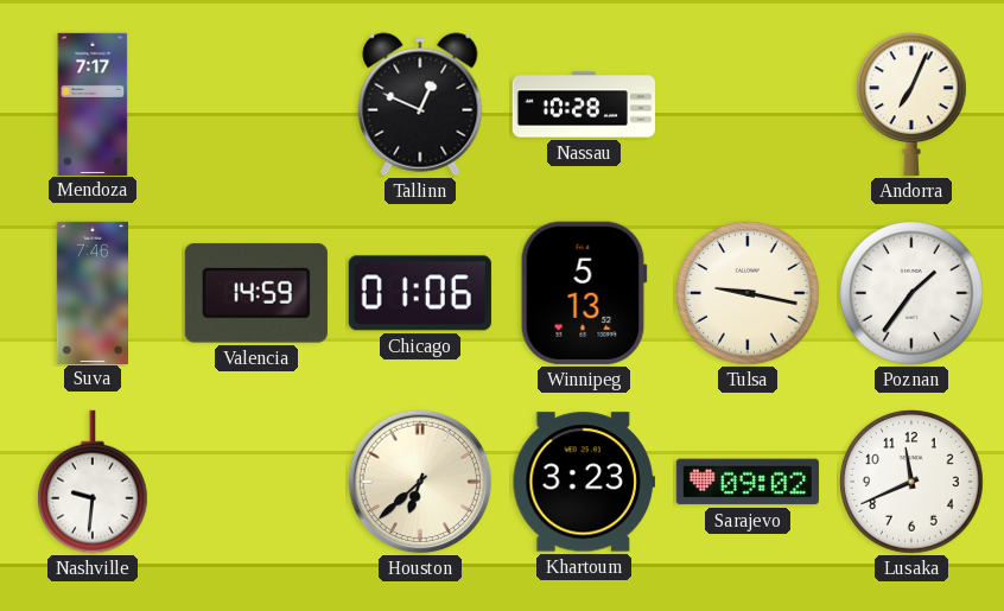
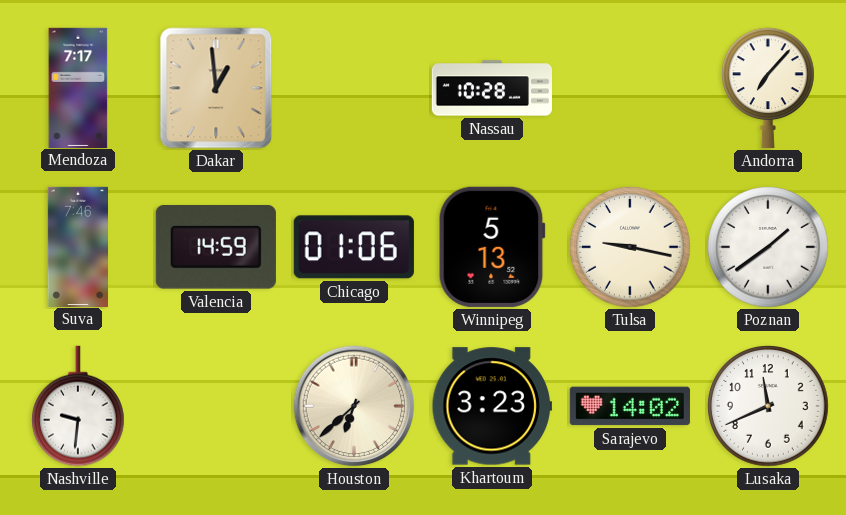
Dakar: none -> 12:59 (216, 88)
Tallinn: 12:49 -> none (420, 104)
Andorra: 7:04 -> 7:07 (769, 88)
Poznan: 1:36 -> 1:39 (768, 247)
Sarajevo: 09:02 -> 14:02 (630, 406)
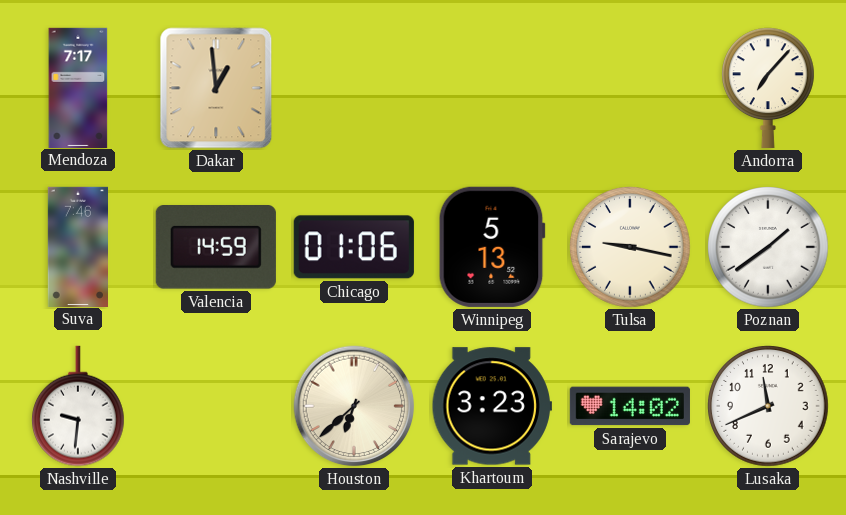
Nassau: 10:28 -> none (491, 88)
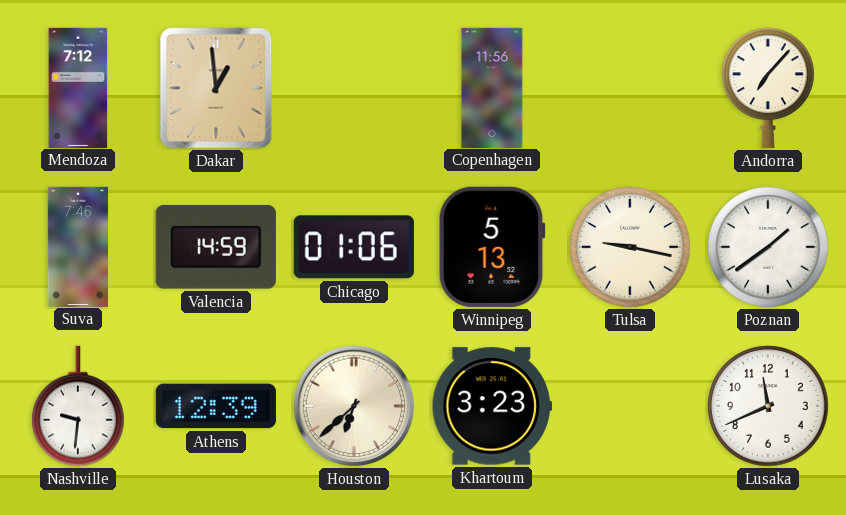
Mendoza: 7:17 -> 7:12 (78, 87)
Copenhagen: none -> 11:56 (492, 87)
Athens: none -> 12:39 (216, 406)
Sarajevo: 14:02 -> none (630, 406)
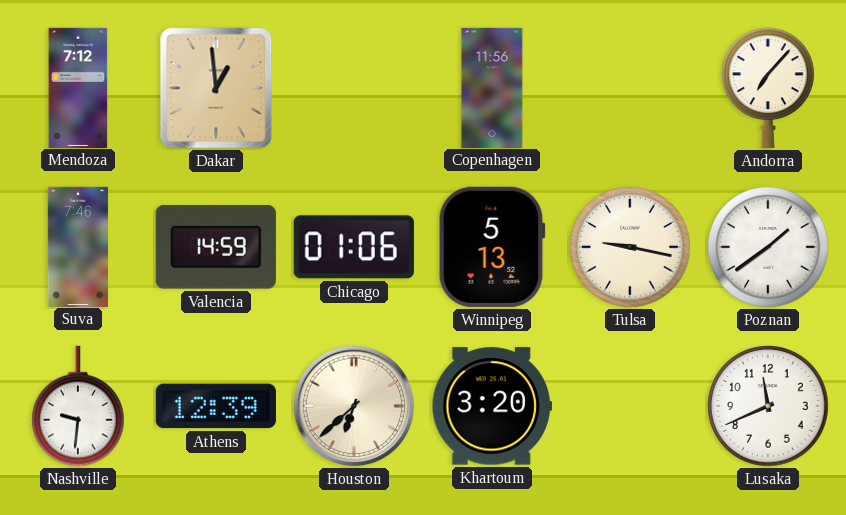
Khartoum: 3:23 -> 3:20 (492, 406)
